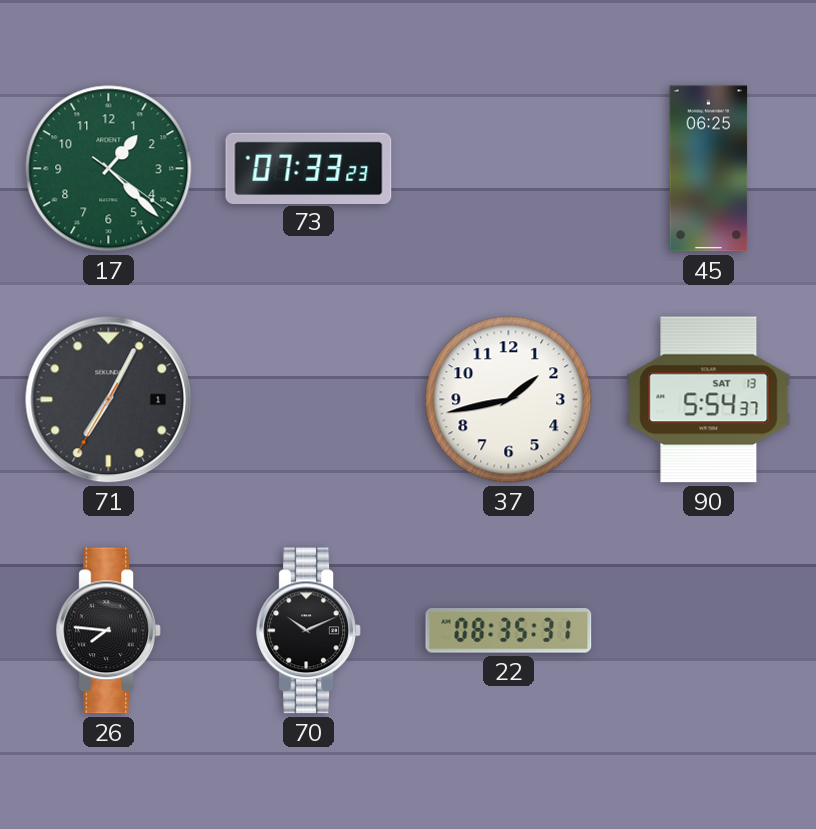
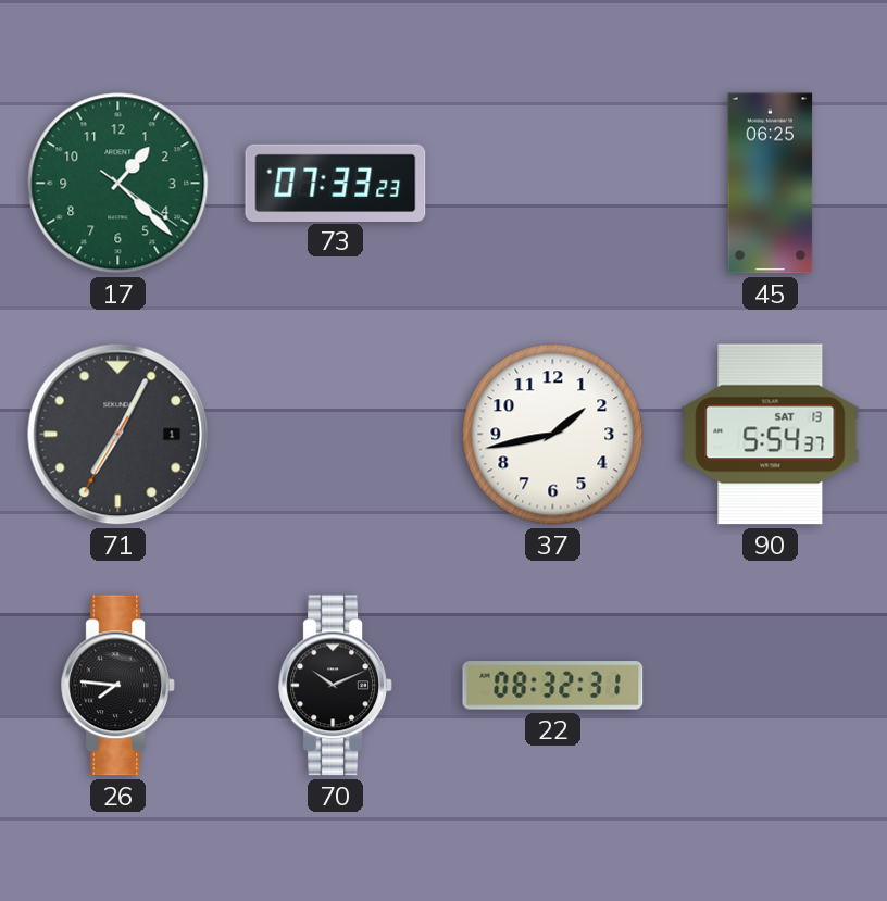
22: 08:35 -> 08:32 (553, 686)
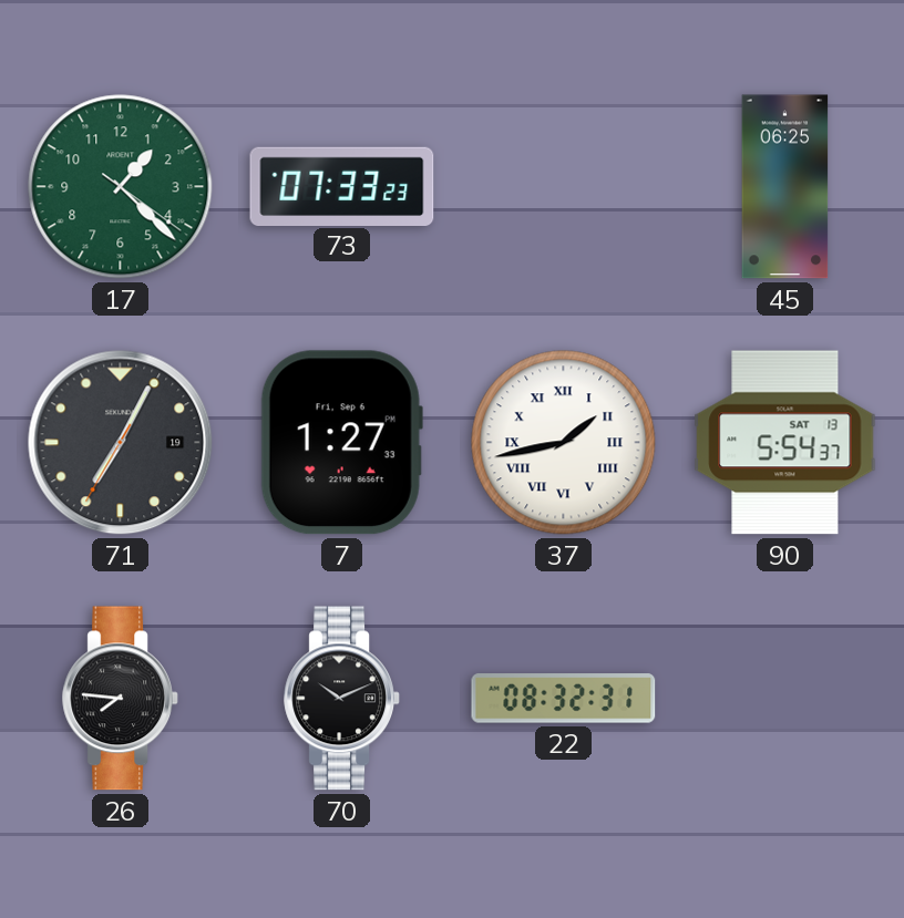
71 date: 1 -> 19 (121, 443)
7: none -> 1:27 (341, 443)
37 numerals: Arabic -> Roman (564, 443)
